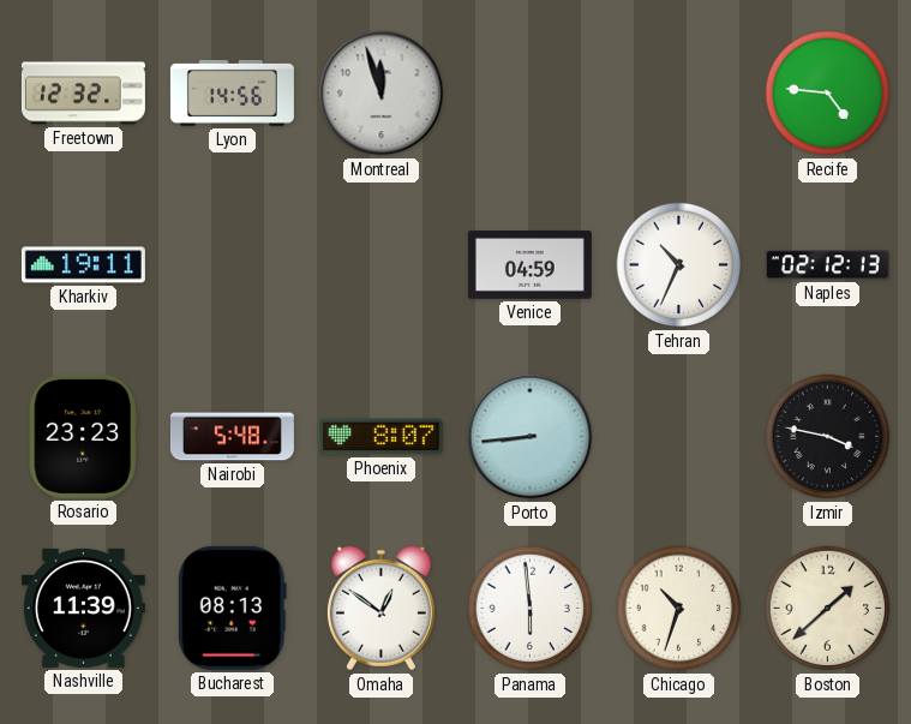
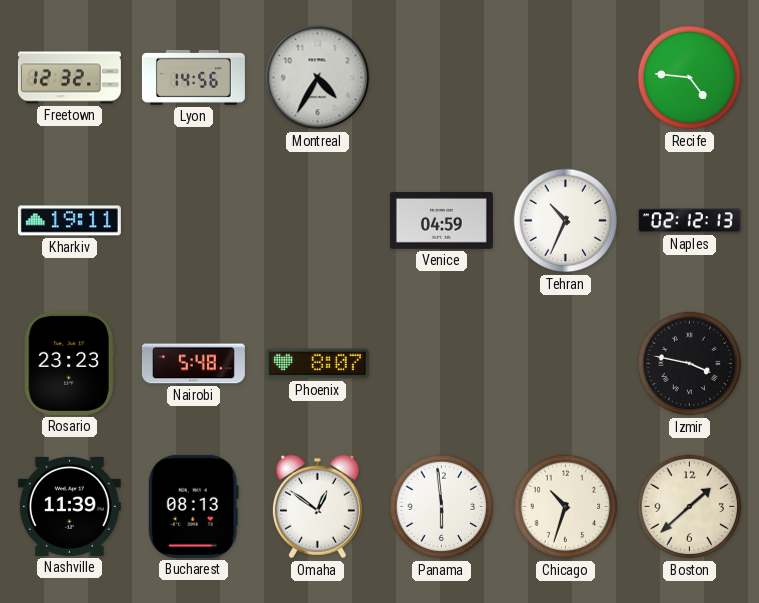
Montreal: 11:57 -> 4:35 (318, 78)
Porto: 8:44 -> none (531, 437)
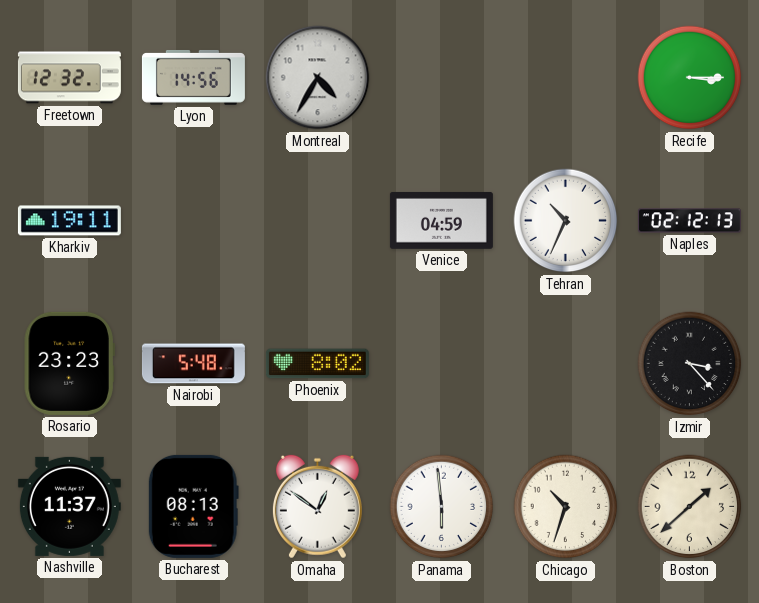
Recife: 4:46 -> 3:15 (690, 78)
Phoenix: 8:07 -> 8:02 (317, 364)
Izmir: 3:47 -> 3:23 (690, 364)
Nashville: 11:39 -> 11:37 (69, 506)
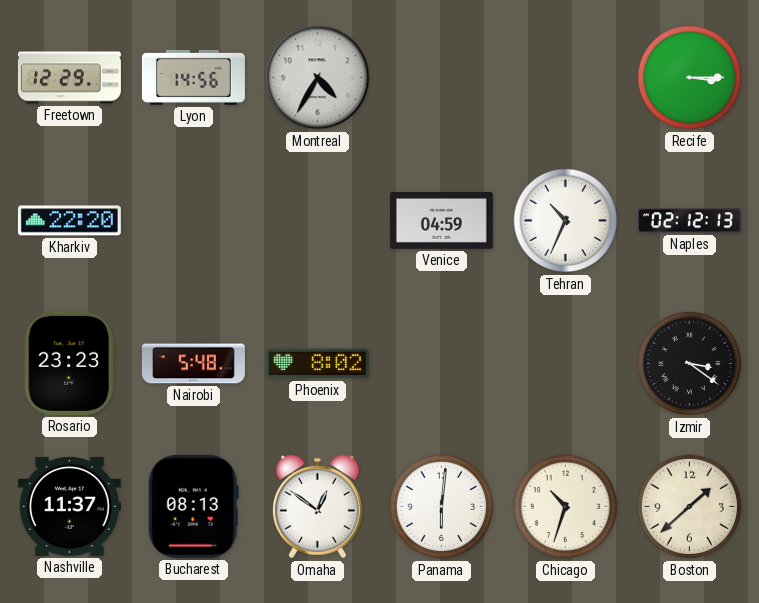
Freetown: 12:32 -> 12:29 (69, 78)
Kharkiv: 19:11 -> 22:20 (69, 221)
Izmir: 3:23 -> 3:21 (690, 364)
Panama: 5:59 -> 6:01 (442, 507)
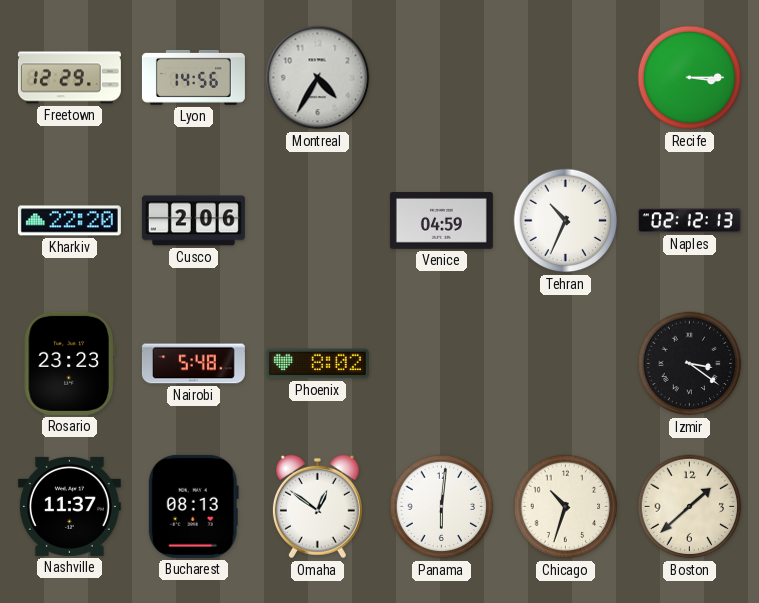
Cusco: none -> 2:06 (193, 221)
